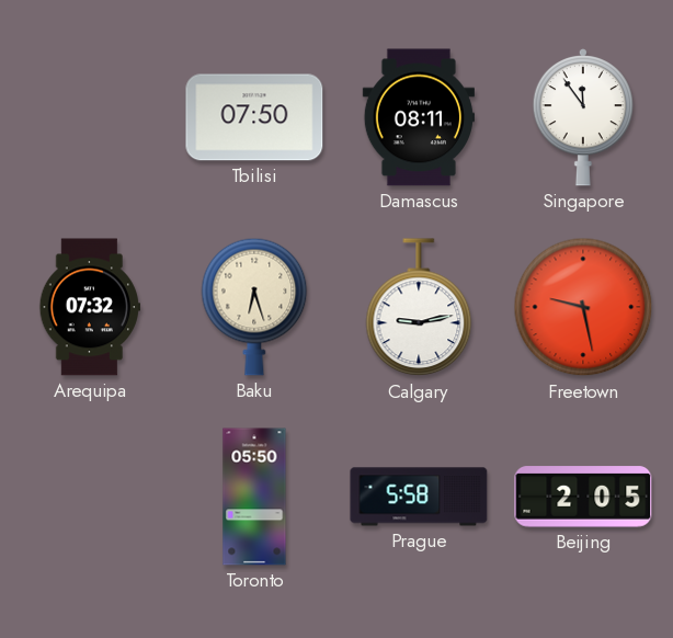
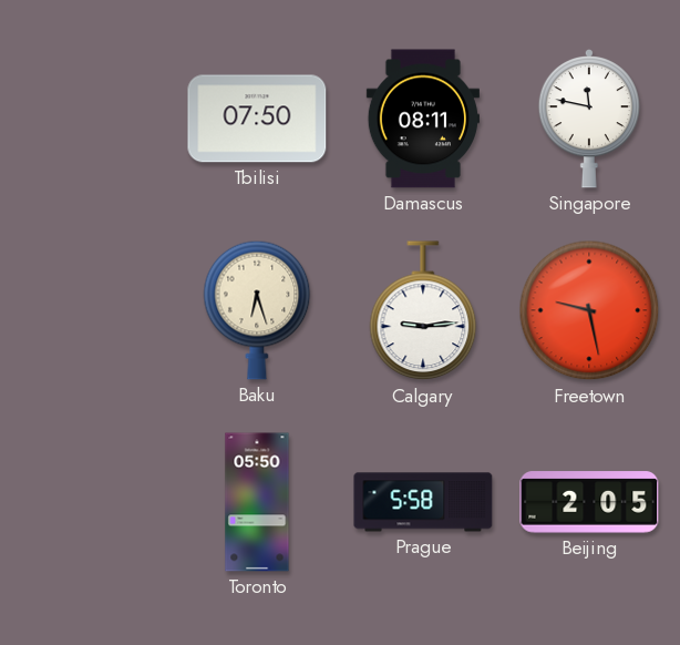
Singapore: 11:54 -> 11:47 (589, 120)
Arequipa: 07:32 -> none (89, 307)
Calgary: 9:13 -> 9:14 (423, 311)
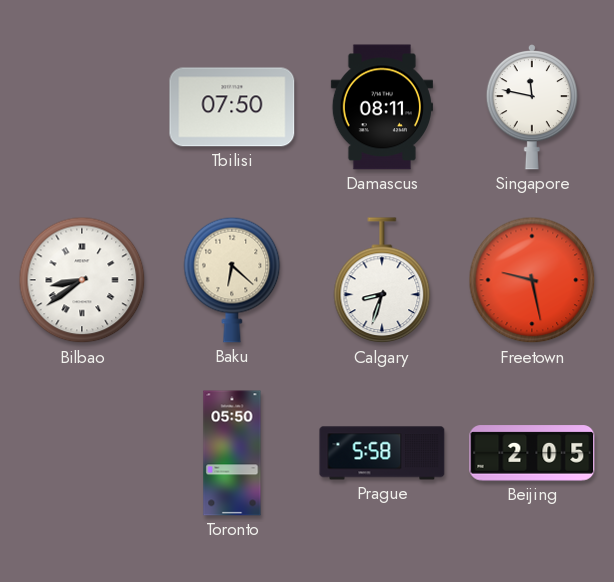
Bilbao: none -> 8:39 (82, 280)
Baku: 6:27 -> 6:22 (232, 280)
Calgary: 9:14 -> 8:33 (382, 281)
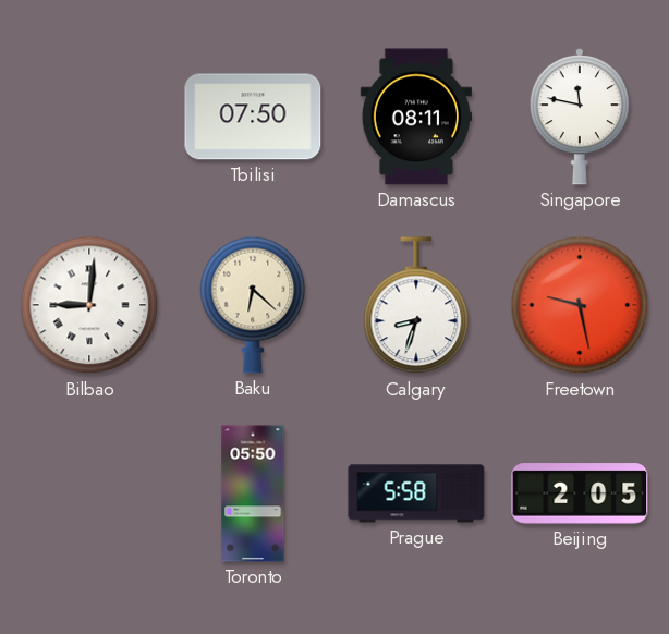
Bilbao: 8:39 -> 9:01 (89, 305)
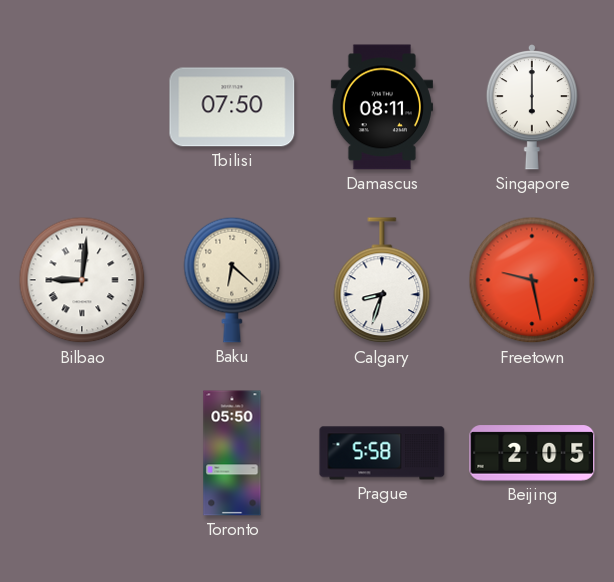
Singapore: 11:47 -> 6:00 (532, 108)
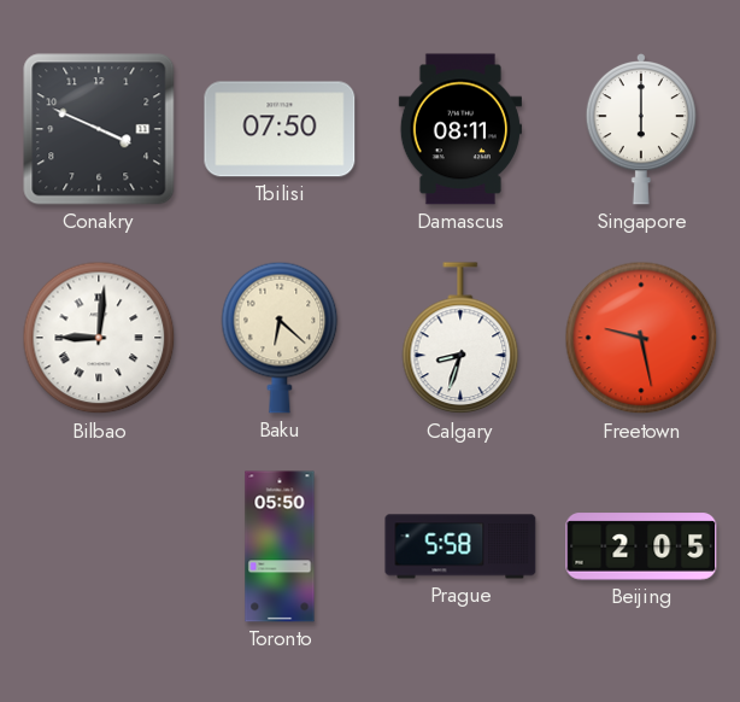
Conakry: none -> 3:49 (99, 129)
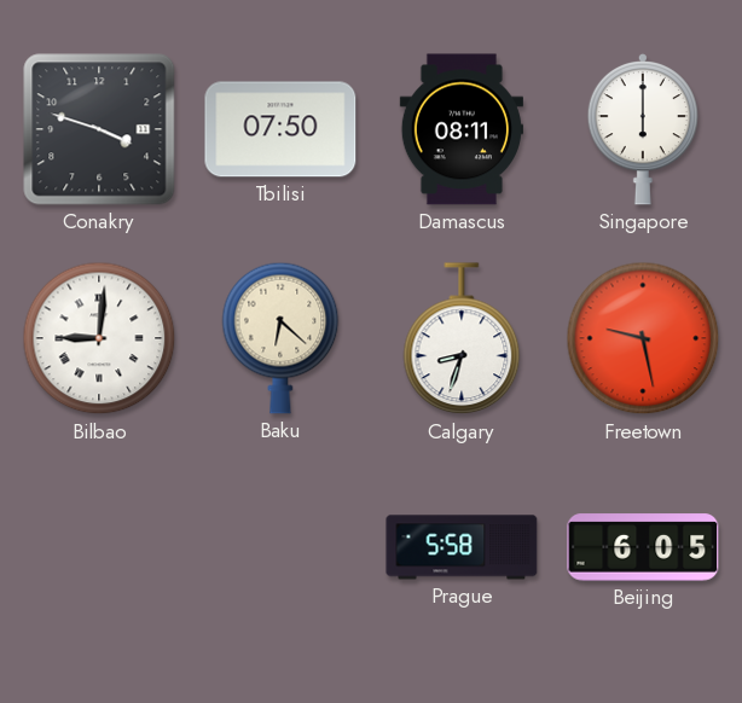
Conakry: 3:49 -> 3:48 (99, 129)
Toronto: 05:50 -> none (280, 546)
Beijing: 2:05 -> 6:05 (643, 547)
